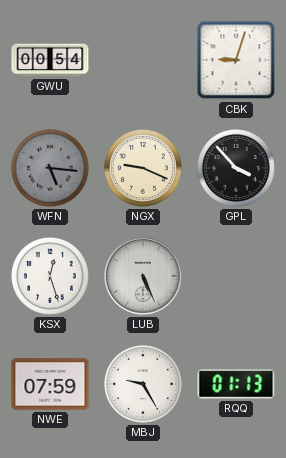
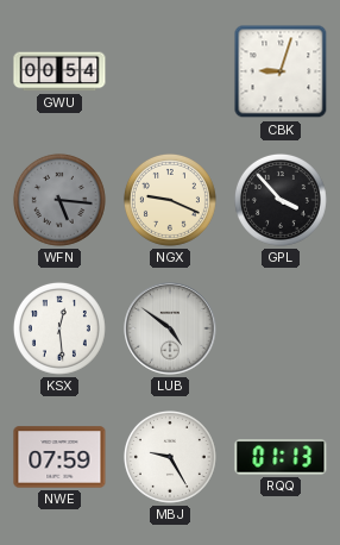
KSX: 12:27 -> 12:29 (59, 328)
LUB: 5:26 -> 4:51 (170, 328)
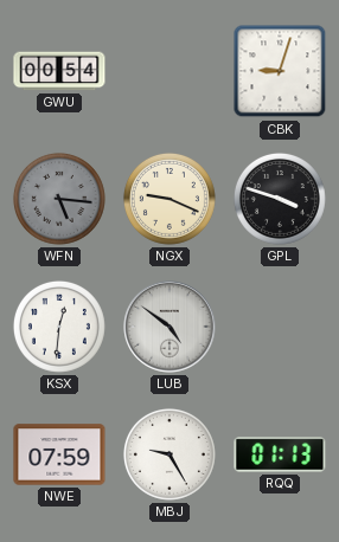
GPL: 3:53 -> 3:48 (280, 199)
KSX: 12:29 -> 12:31 (59, 327)
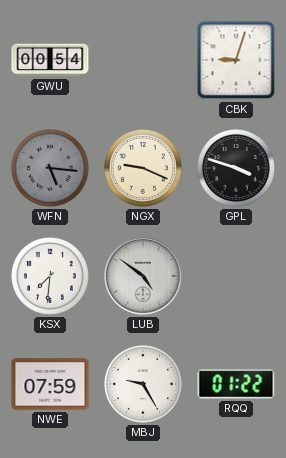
KSX: 12:31 -> 7:31 (50, 276)
RQQ: 01:13 -> 01:22 (236, 384)
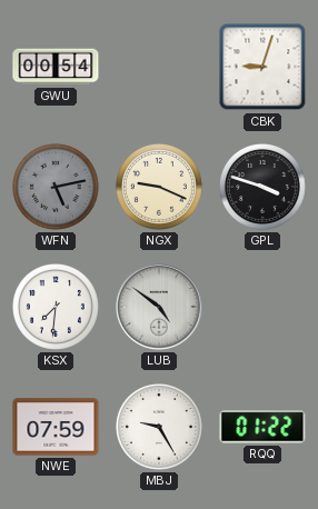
WFN: 5:16 -> 5:13 (56, 187)
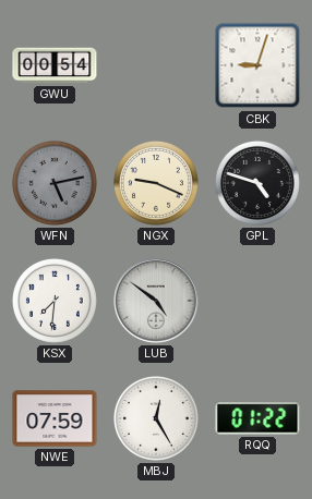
GPL: 3:48 -> 4:48 (257, 183)
MBJ: 9:25 -> 12:25 (156, 418)
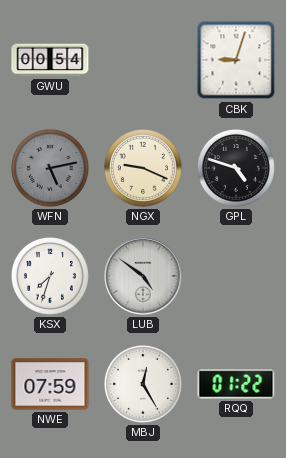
KSX: 7:31 -> 7:33 (50, 276)
